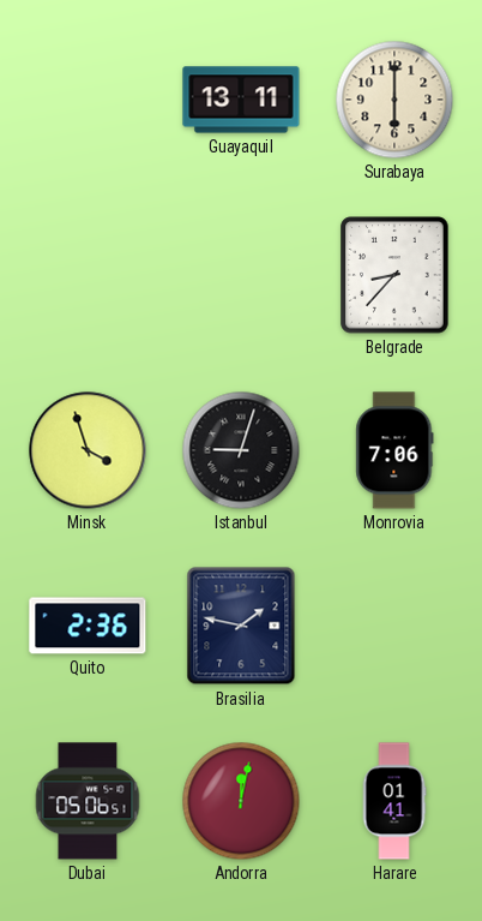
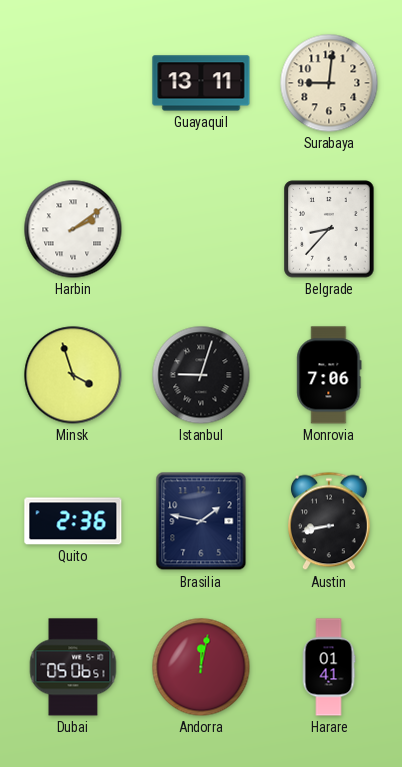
Surabaya: 6:00 -> 9:01 (329, 83)
Harbin: none -> 2:09 (73, 229)
Austin: none -> 8:43 (330, 521)
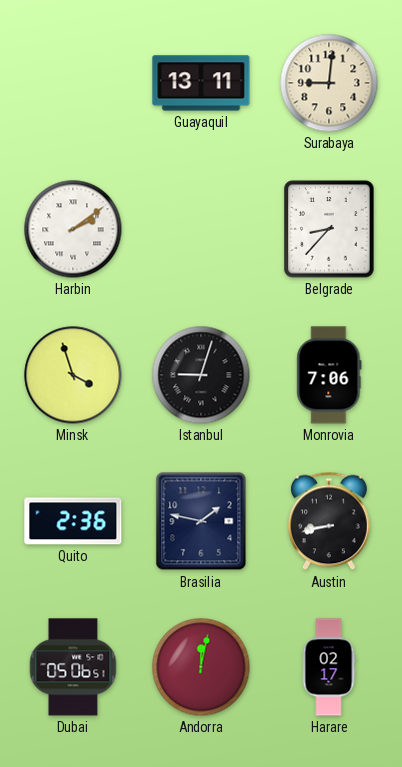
Harare: 01:41 -> 02:17 (329, 667)
